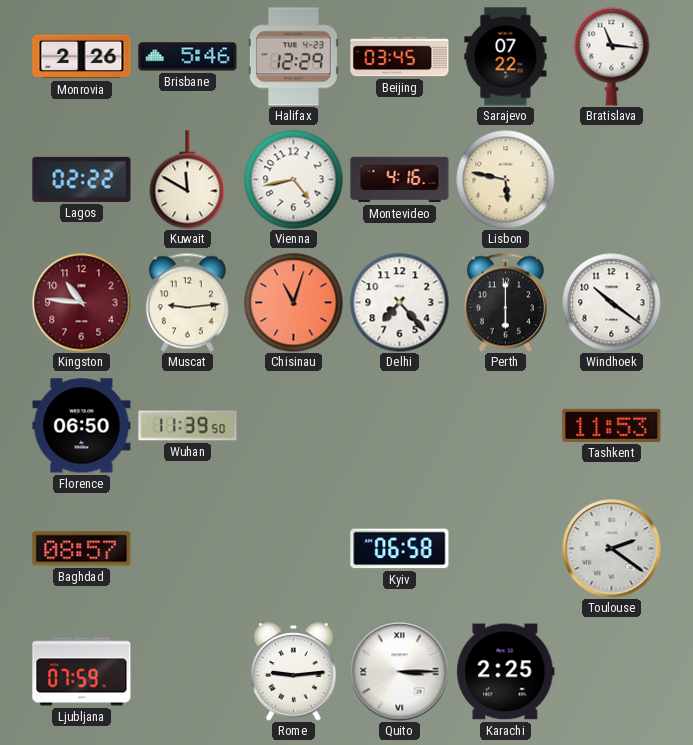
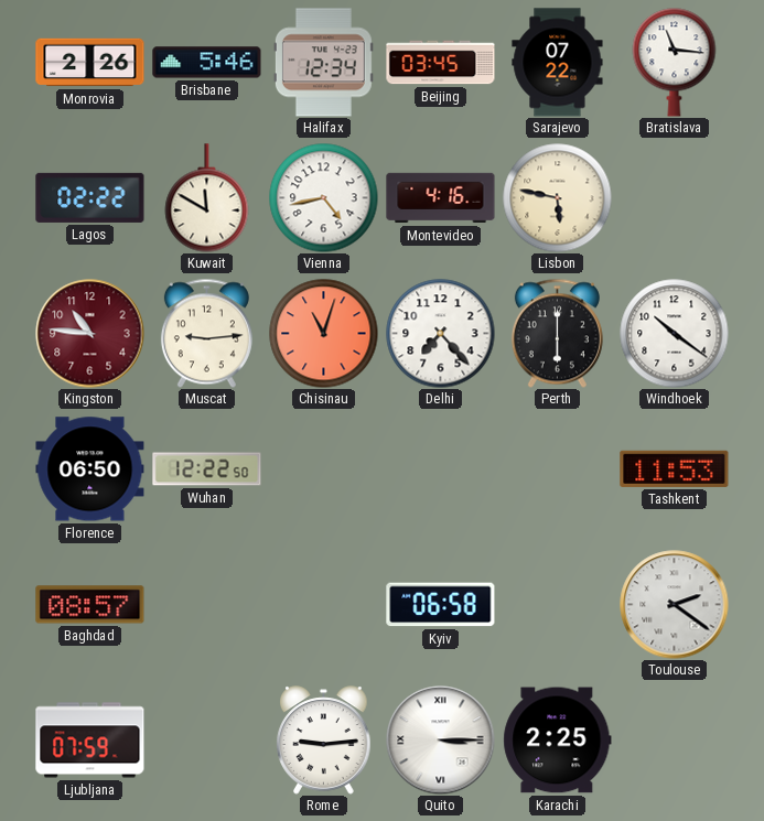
Halifax: 12:29 -> 12:34 (323, 63)
Wuhan: 11:39 -> 12:22 (207, 469)
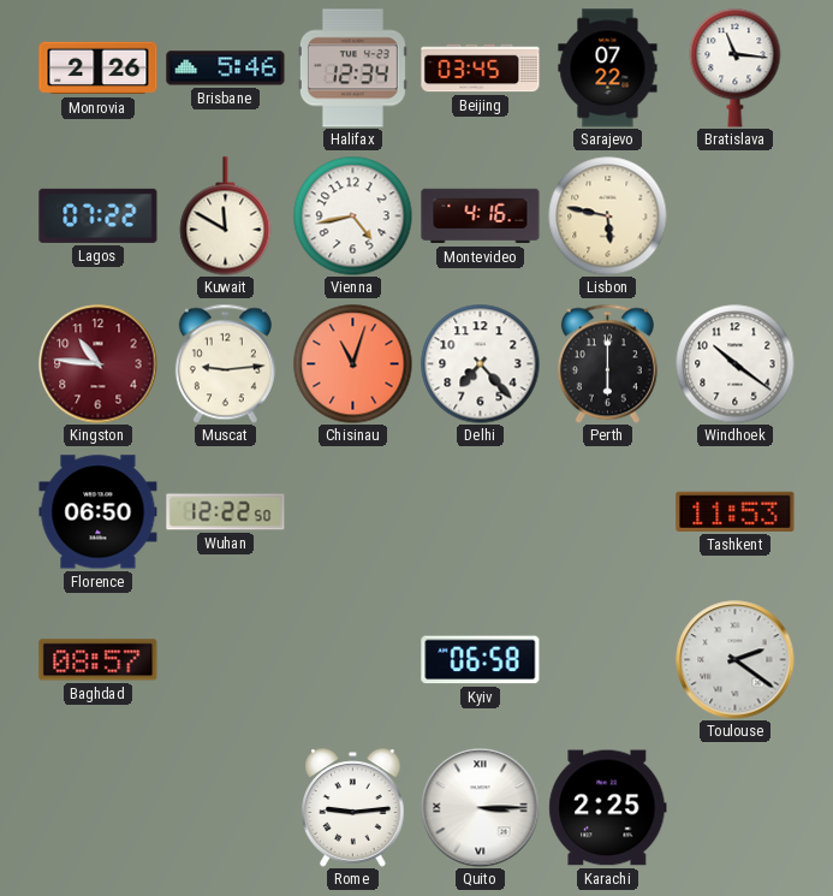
Lagos: 02:22 -> 07:22 (99, 215)
Ljubljana: 07:59 -> none (90, 741)
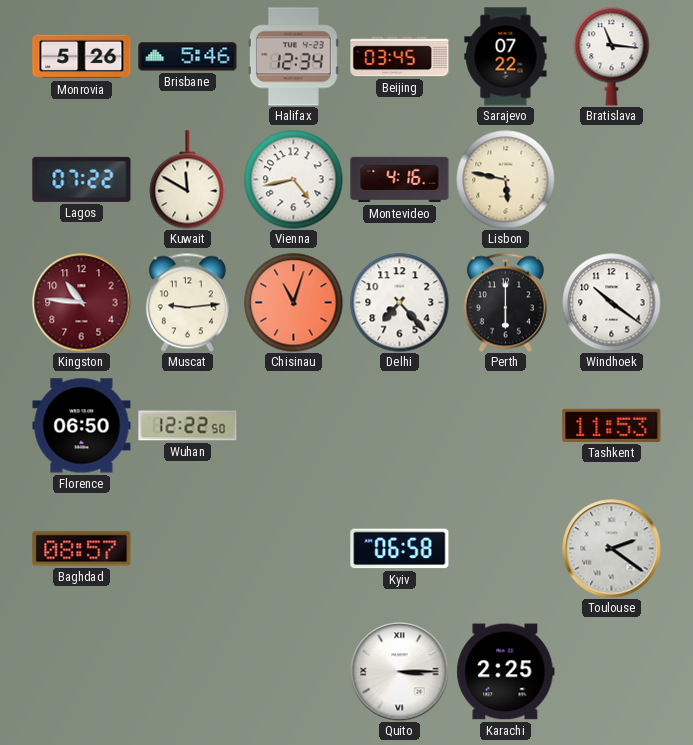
Monrovia: 2:26 -> 5:26 (82, 57)
Rome: 9:14 -> none (353, 808)
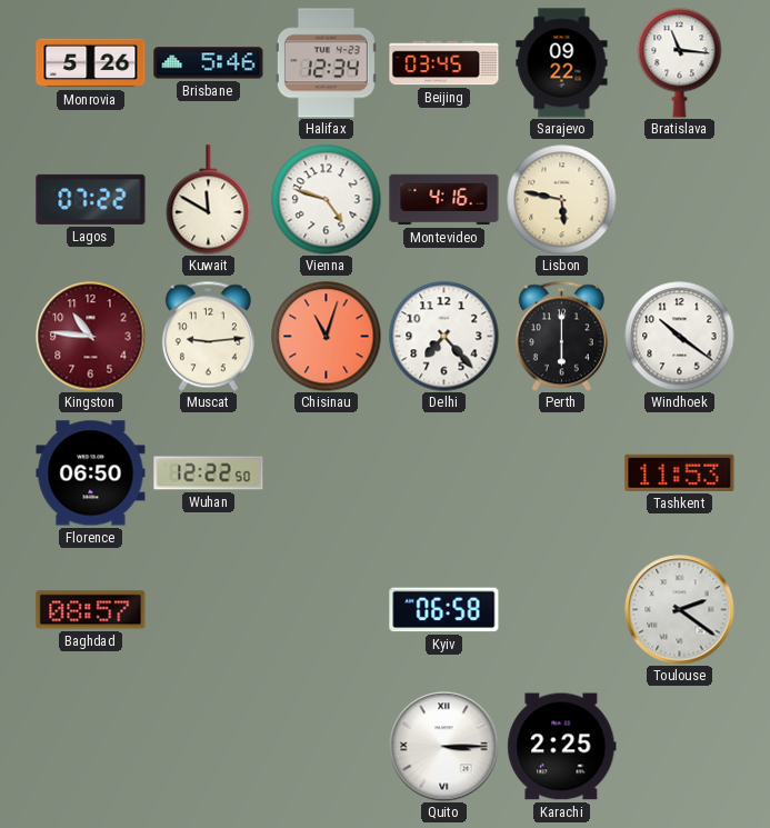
Sarajevo: 07:22 -> 09:22 (562, 63)
Vienna: 4:43 -> 4:48 (327, 200)
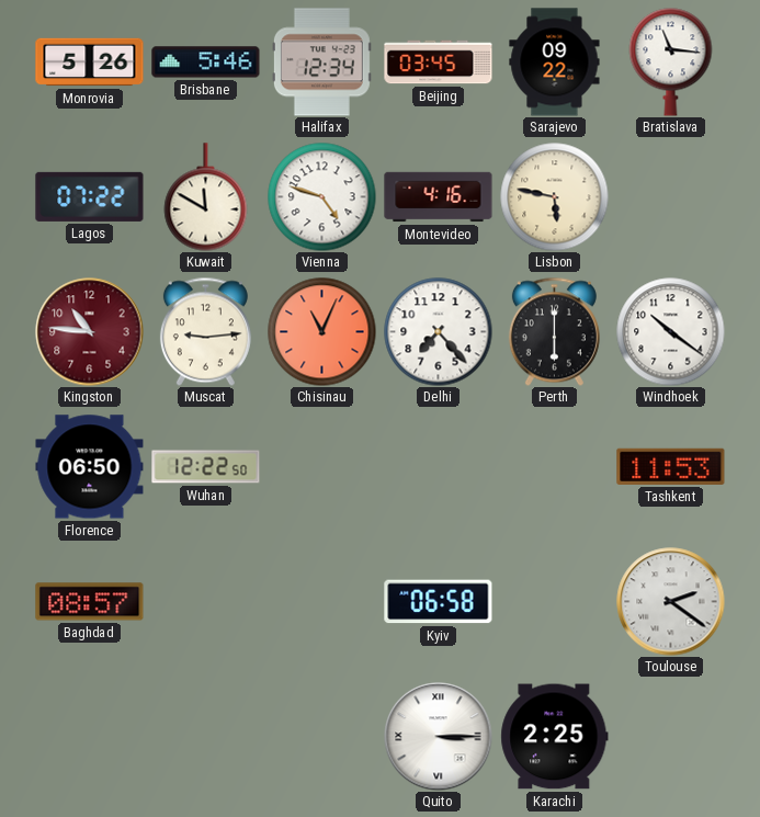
Chisinau: 11:03 -> 11:04 (322, 332)
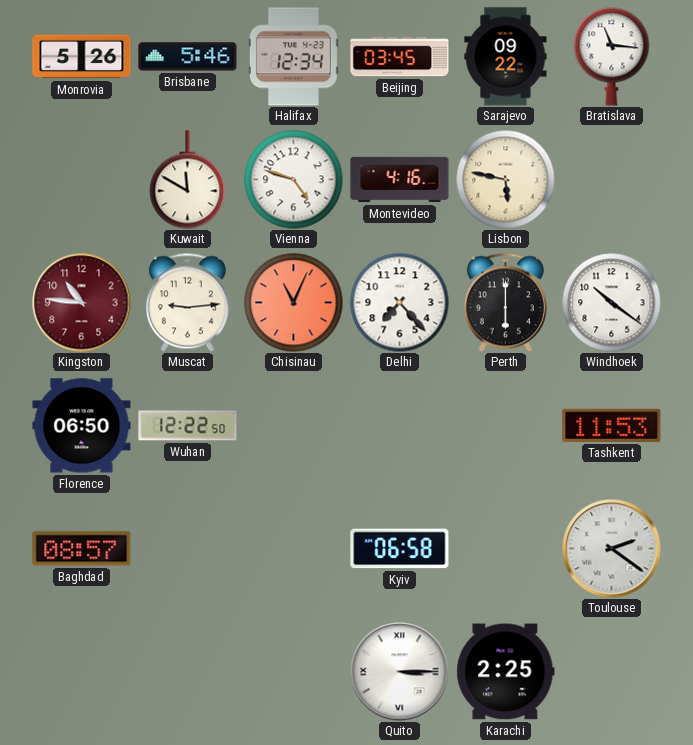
Lagos: 07:22 -> none (90, 196)
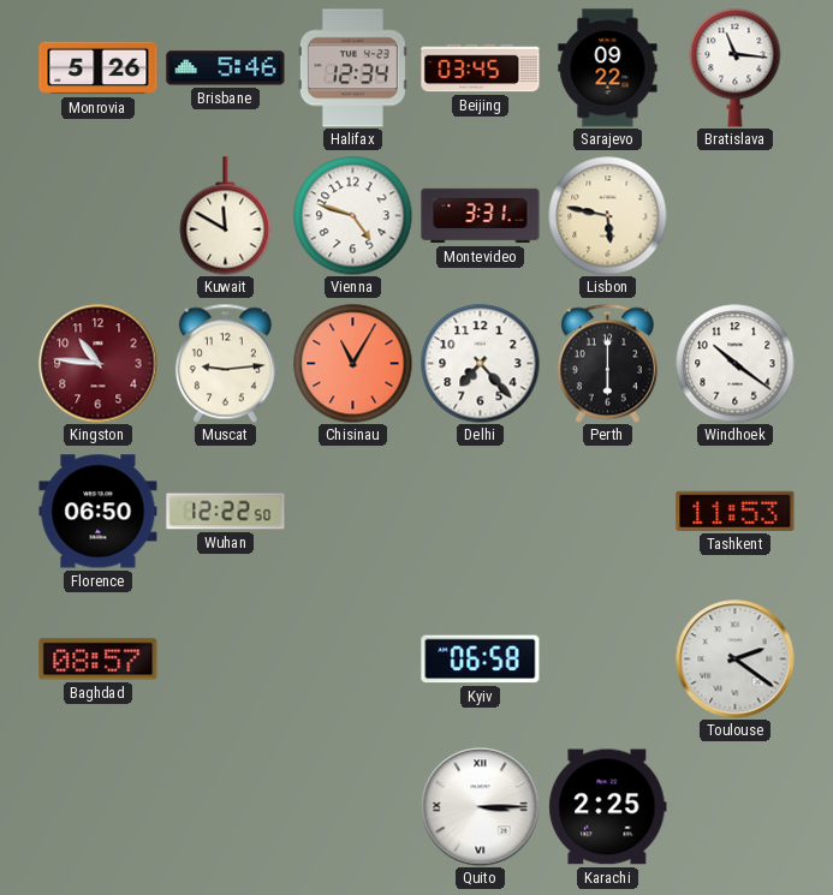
Montevideo: 4:16 -> 3:31 (481, 216)
Chisinau: 11:04 -> 11:05 (353, 364)
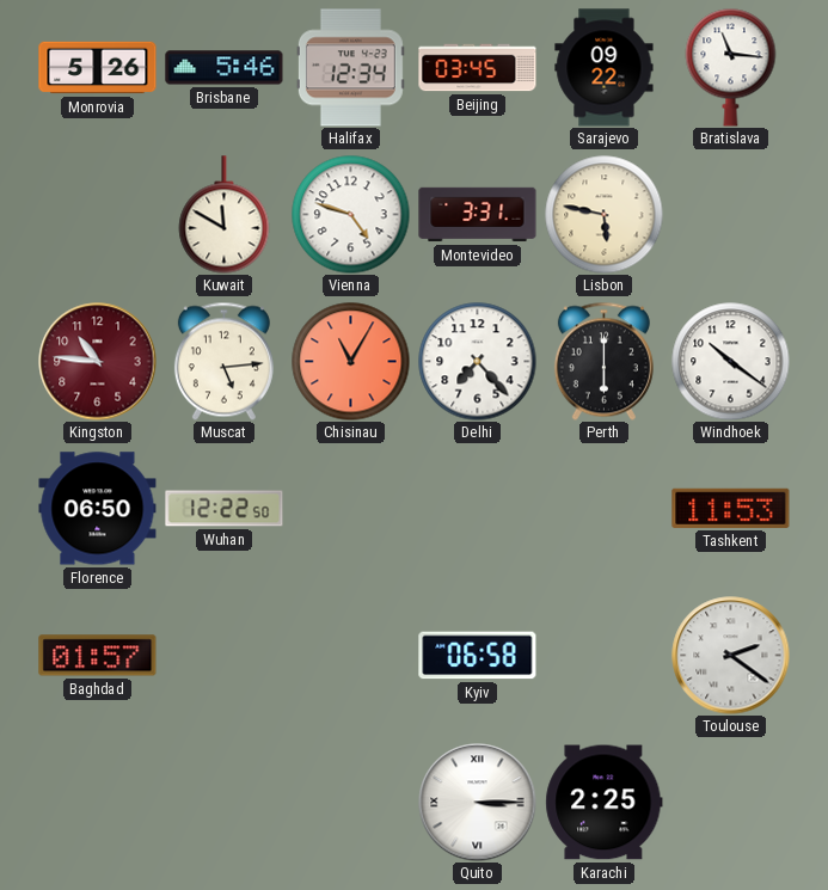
Muscat: 9:14 -> 5:14 (223, 361)
Baghdad: 08:57 -> 01:57 (98, 656)
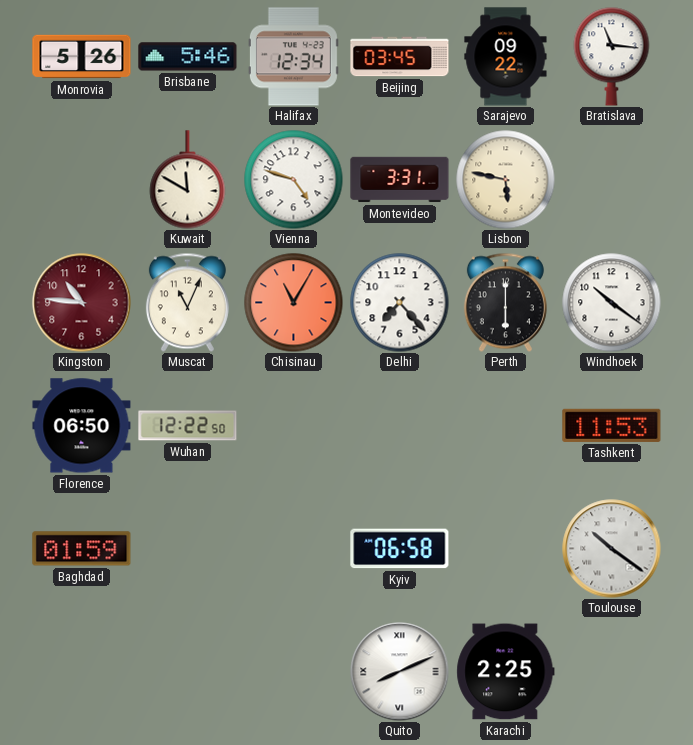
Muscat: 5:14 -> 11:04 (187, 302)
Baghdad: 01:57 -> 01:59 (82, 549)
Toulouse: 2:21 -> 10:21 (612, 549)
Quito: 3:15 -> 8:11 (400, 672)
